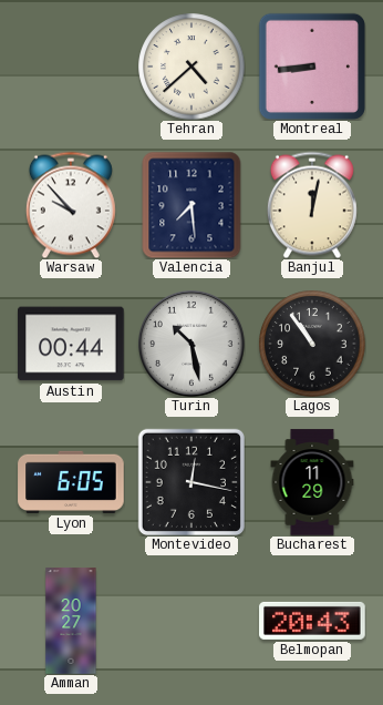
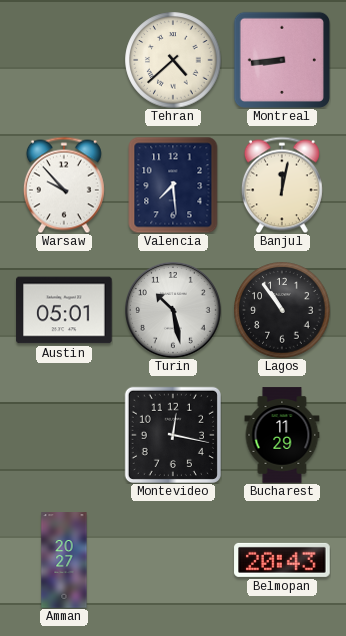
Austin: 00:44 -> 05:01 (64, 310)
Lyon: 6:05 -> none (71, 482)
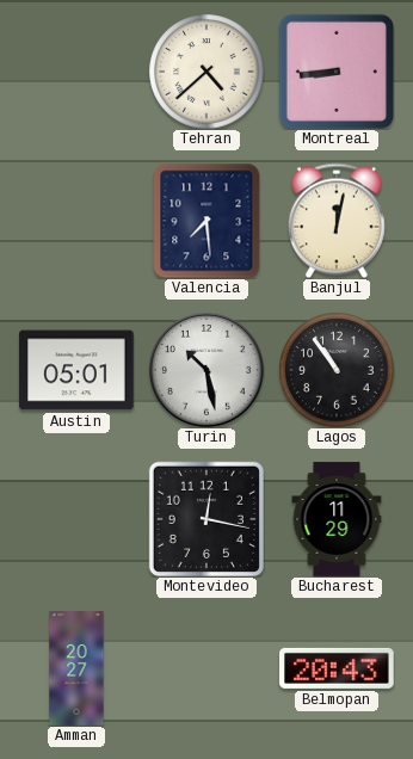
Warsaw: 9:53 -> none (64, 185)
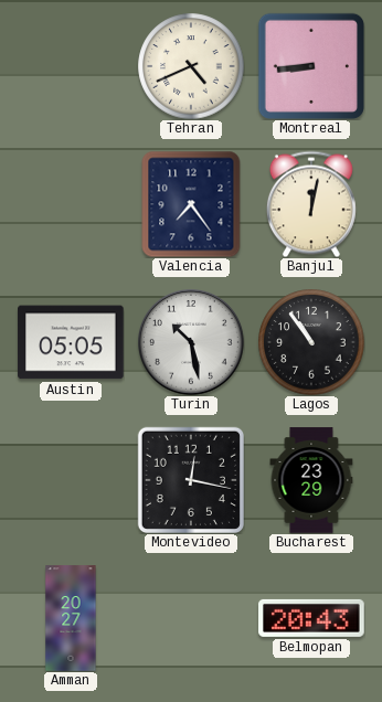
Tehran: 4:38 -> 4:41 (191, 66)
Valencia: 7:29 -> 7:24 (191, 204)
Austin: 05:01 -> 05:05 (71, 342)
Bucharest: 11:29 -> 23:29 (311, 480)
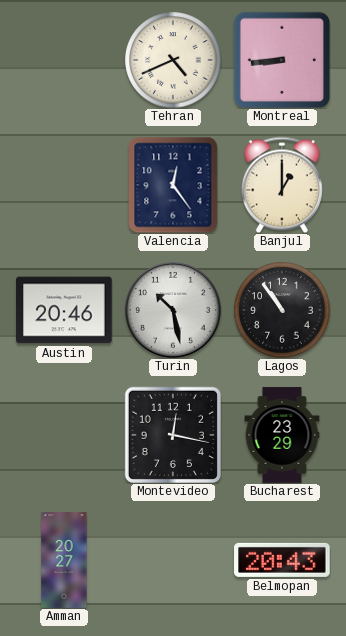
Valencia: 7:24 -> 12:24 (173, 185)
Banjul: 12:02 -> 1:00 (282, 185)
Austin: 05:05 -> 20:46 (64, 310)
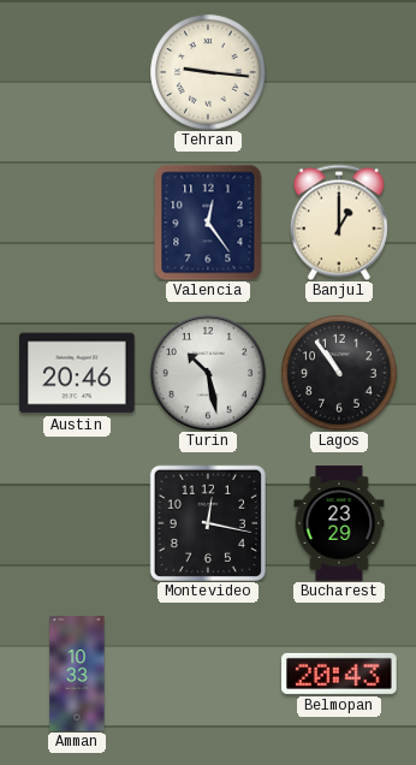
Tehran: 4:41 -> 9:16 (208, 72)
Montreal: 8:44 -> none (282, 60)
Amman: 20:27 -> 10:33 (77, 674)
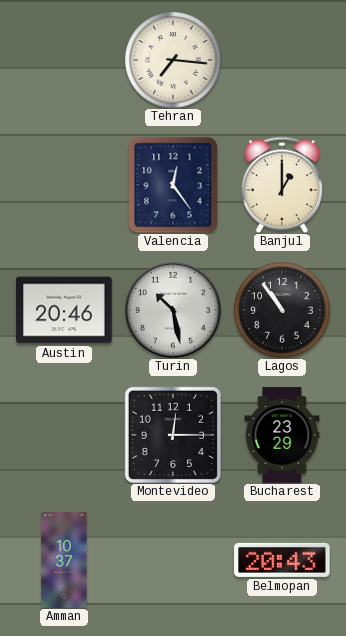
Tehran: 9:16 -> 7:16 (173, 60)
Montevideo: 12:17 -> 12:15 (173, 435)
Amman: 10:33 -> 10:37 (64, 560)
